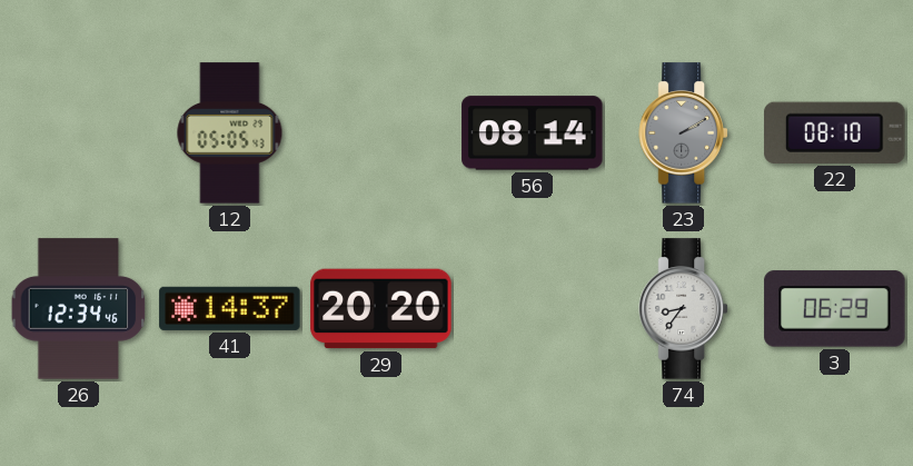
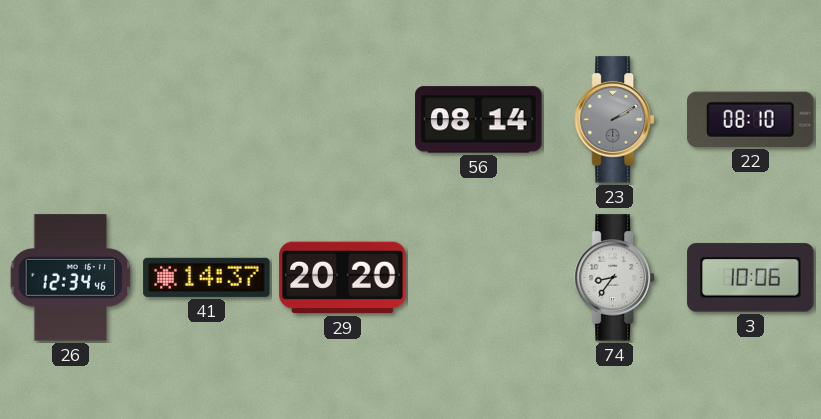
12: 05:05 -> none (230, 133)
3: 06:29 -> 10:06 (751, 278)
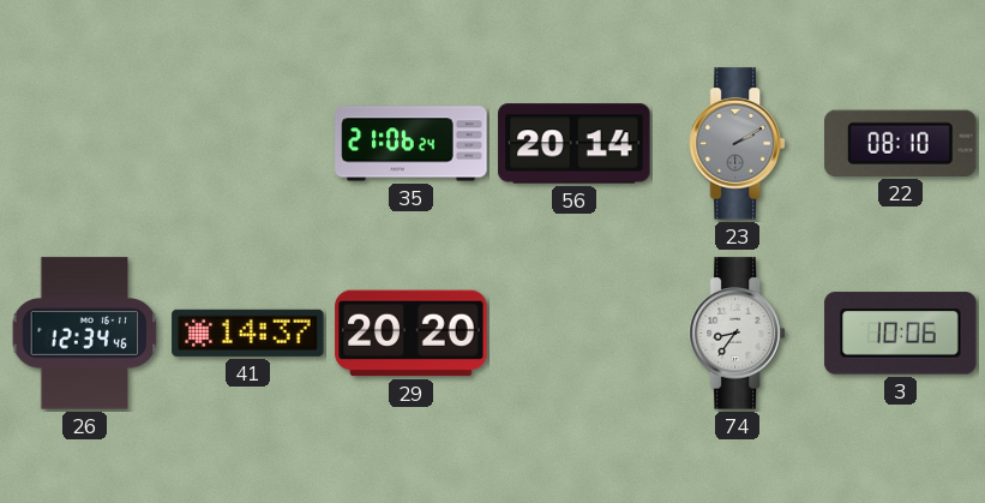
35: none -> 21:06 (412, 144)
56: 08:14 -> 20:14 (575, 144)
